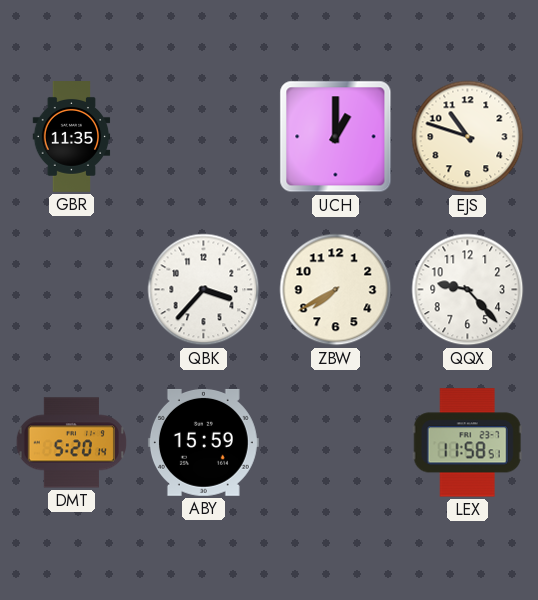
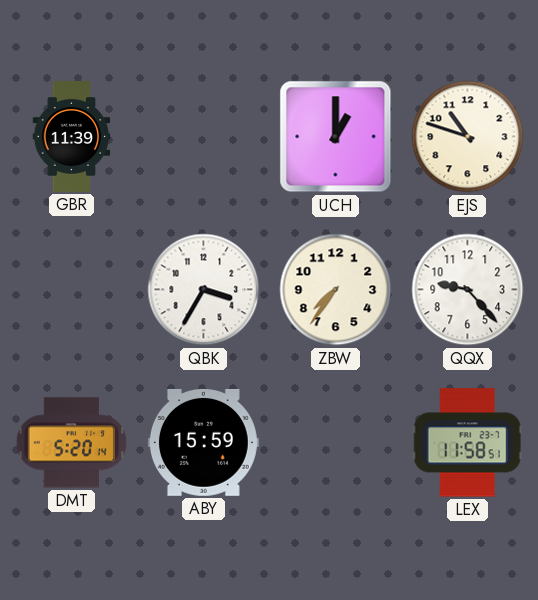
GBR: 11:35 -> 11:39 (72, 137)
QBK: 3:37 -> 3:35 (204, 290)
ZBW: 7:40 -> 7:36 (336, 290)
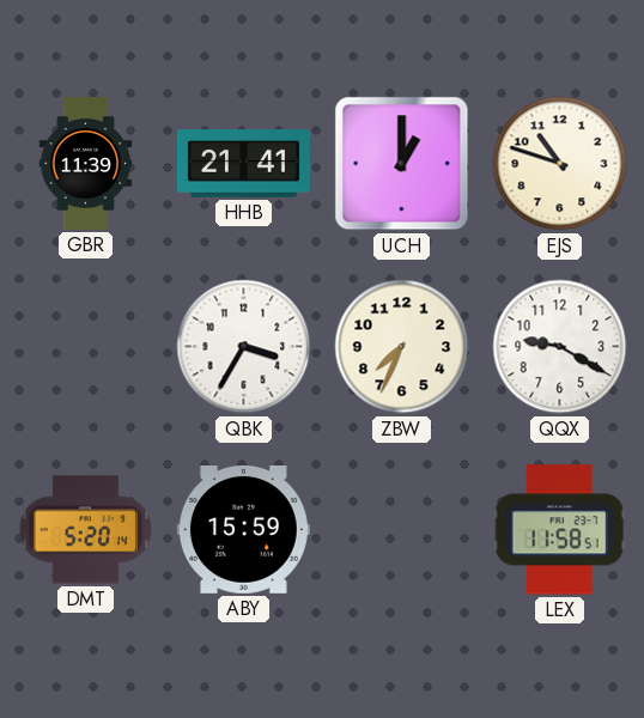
HHB: none -> 21:41 (244, 164)
ZBW: 7:36 -> 7:34 (402, 347)
QQX: 9:23 -> 9:20 (560, 347)
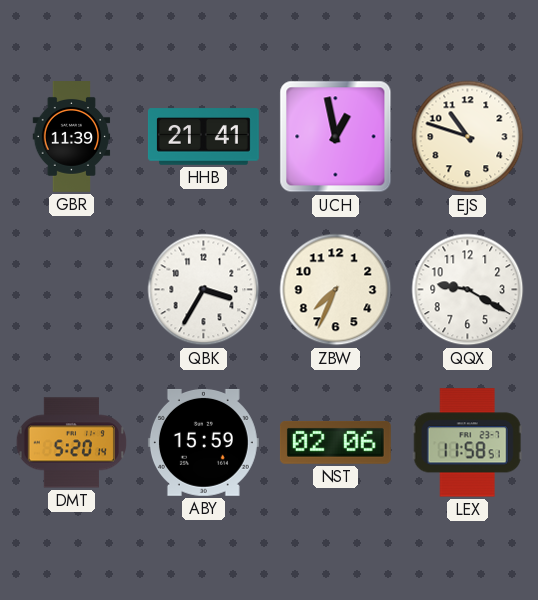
UCH: 1:00 -> 12:58 (336, 137)
NST: none -> 02:06 (335, 442)
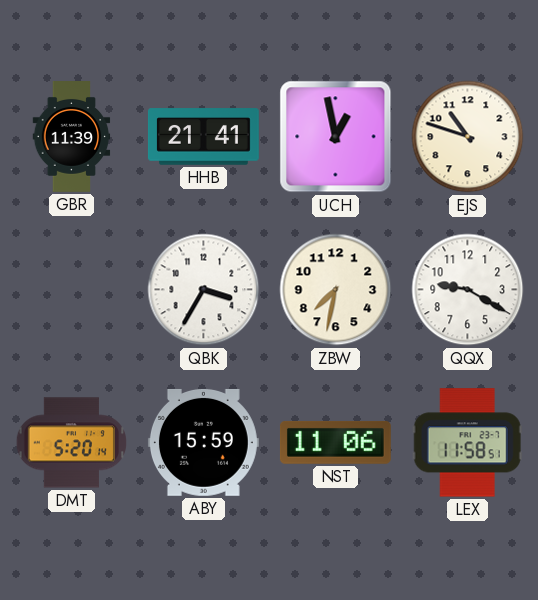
ZBW: 7:34 -> 7:32 (336, 290)
NST: 02:06 -> 11:06 (335, 442)
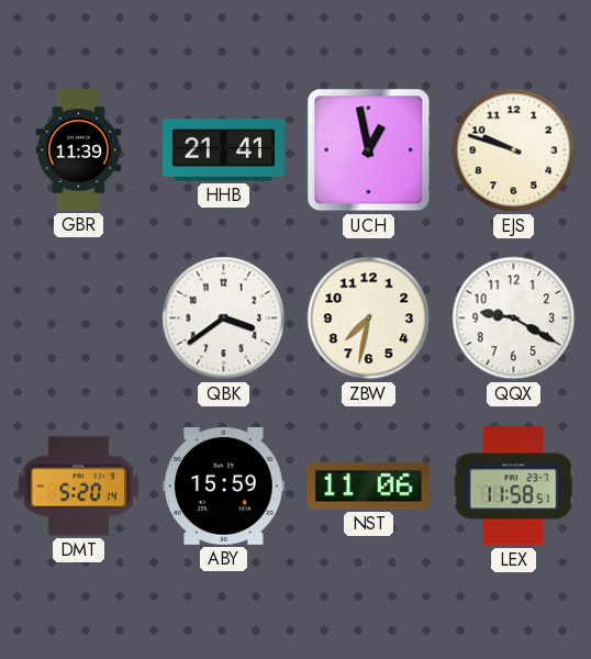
EJS: 10:48 -> 9:48 (514, 150)
QBK: 3:35 -> 3:39 (224, 319)
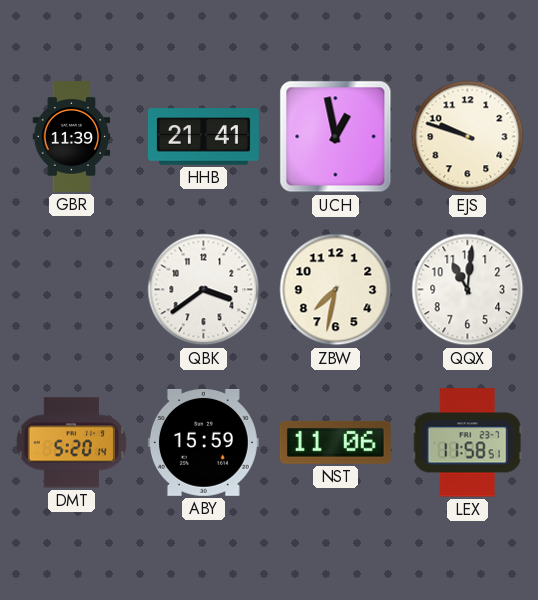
QQX: 9:20 -> 11:01 (468, 290)
